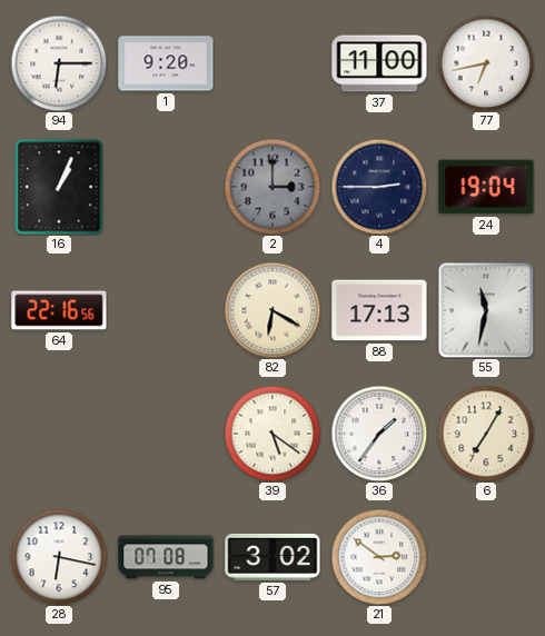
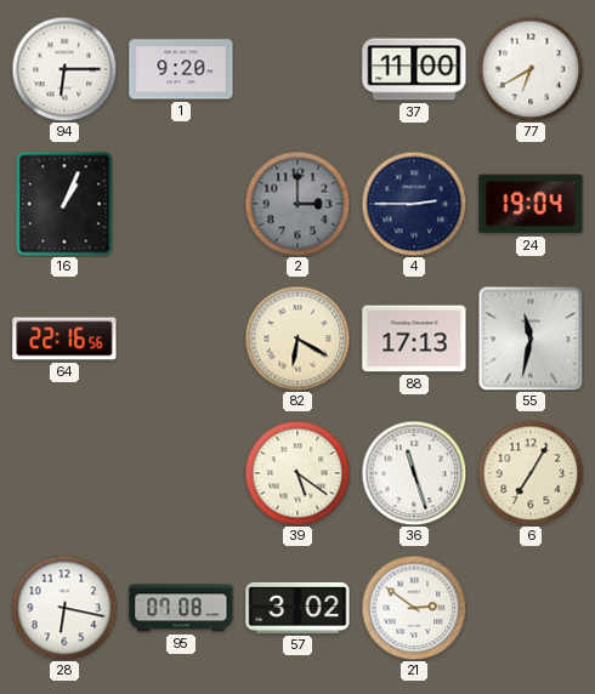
77: 6:43 -> 6:40 (531, 69)
36: 1:36 -> 11:27 (414, 473)
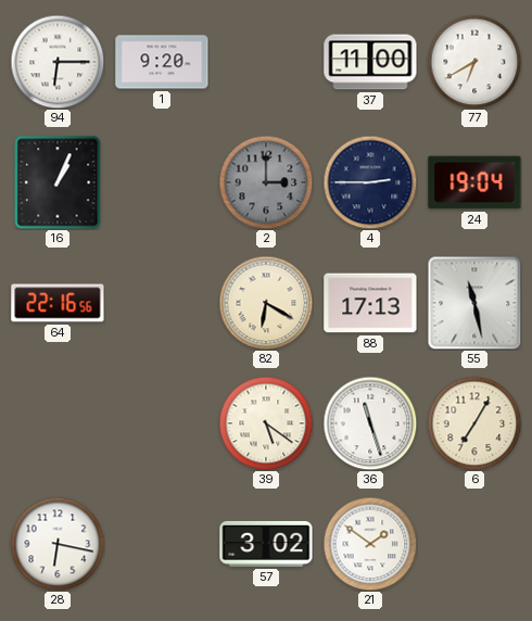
55: 11:32 -> 11:28 (474, 303)
95: 07:08 -> none (181, 608)
21: 2:51 -> 1:51 (370, 544)
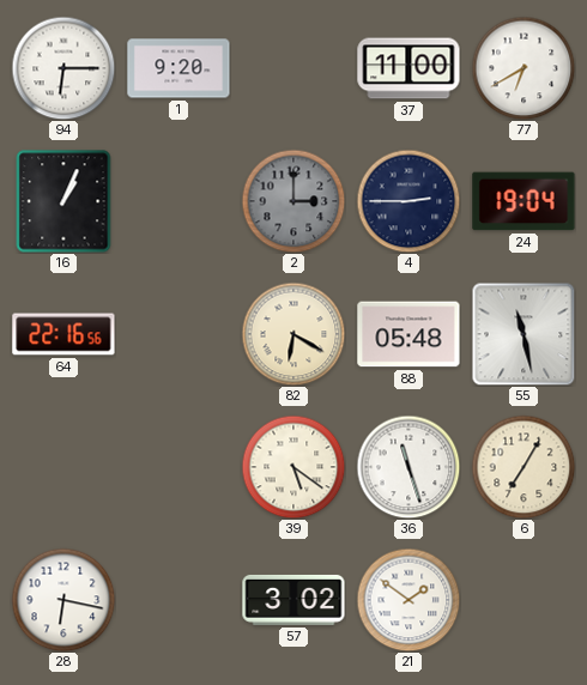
88: 17:13 -> 05:48 (409, 334)
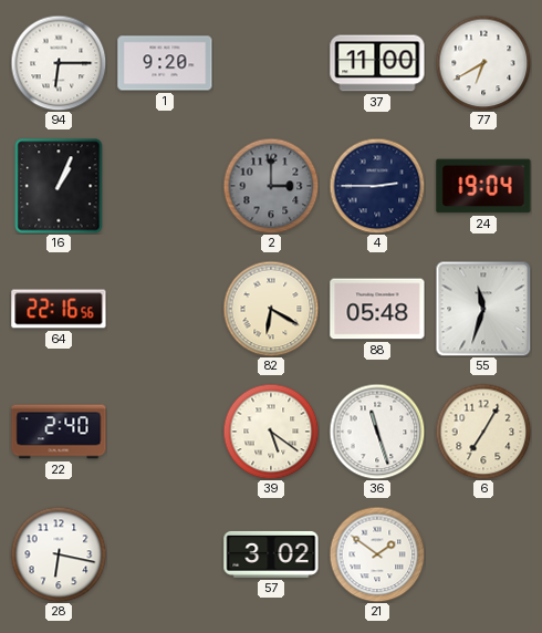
55: 11:28 -> 11:33 (483, 309)
22: none -> 2:40 (59, 432)
